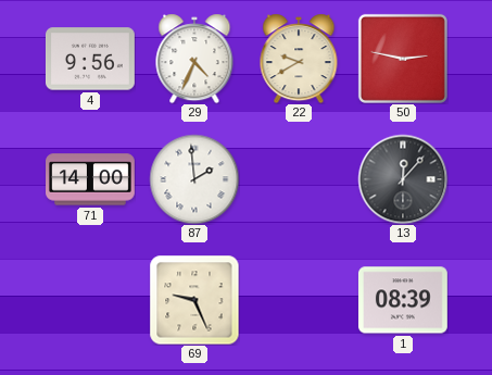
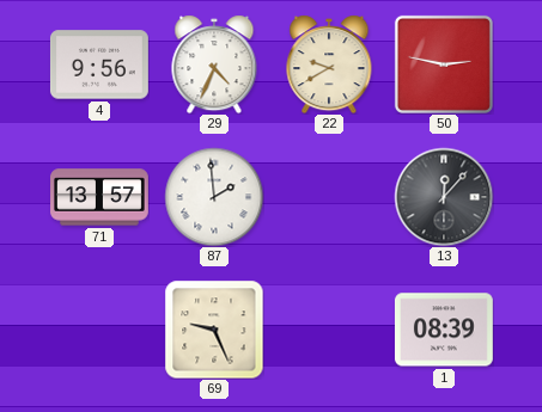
71: 14:00 -> 13:57 (101, 197)
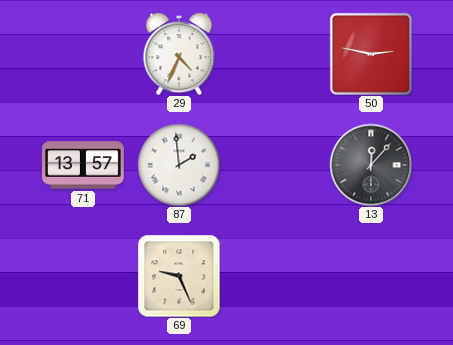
4: 9:56 -> none (99, 64)
22: 9:40 -> none (329, 64)
1: 08:39 -> none (444, 330)
